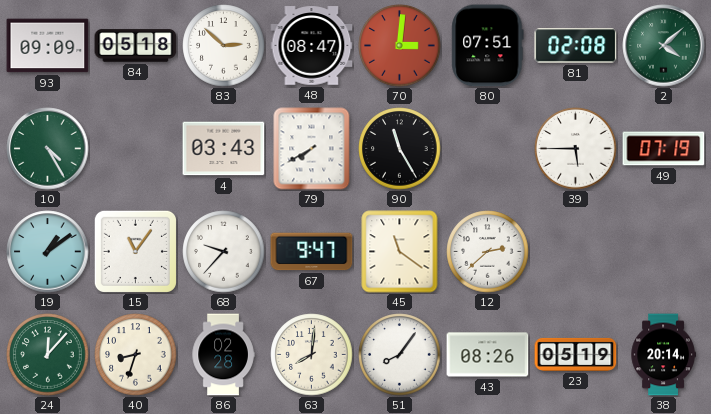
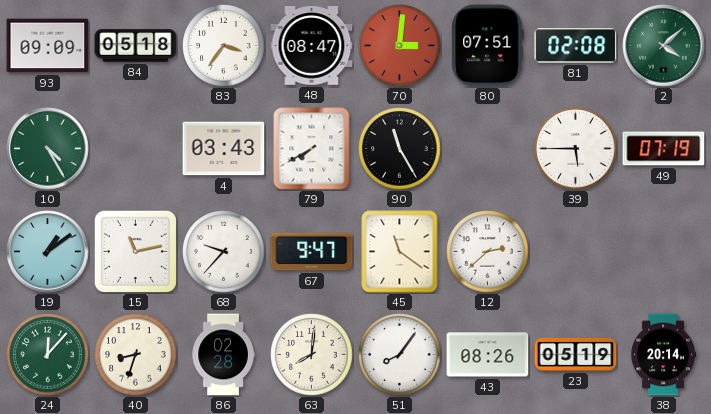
83: 2:52 -> 3:36 (224, 46)
15: 11:06 -> 11:13 (135, 251)
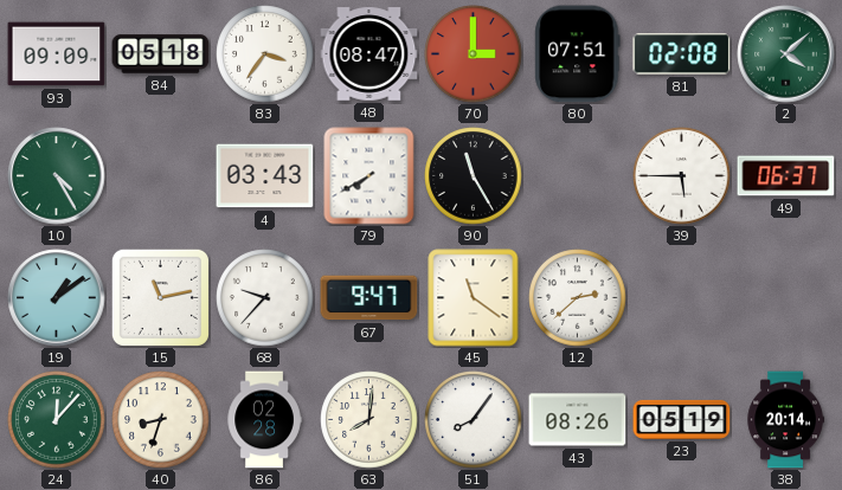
70: 3:01 -> 3:00 (474, 54)
49: 07:19 -> 06:37 (786, 176)
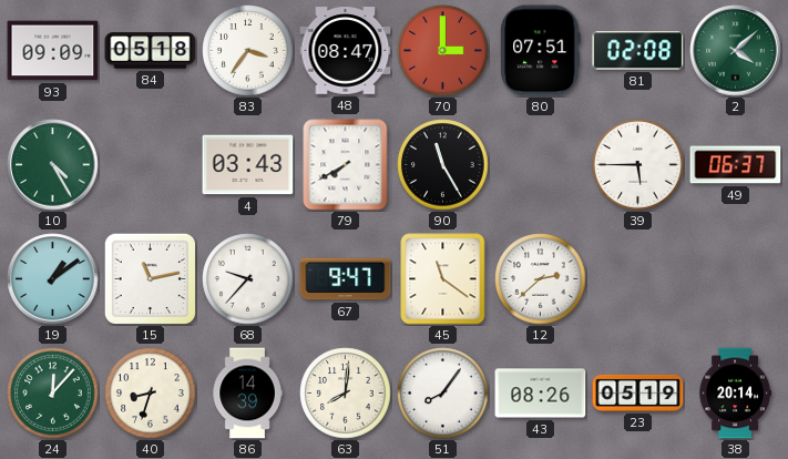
86: 02:28 -> 14:39 (247, 394)
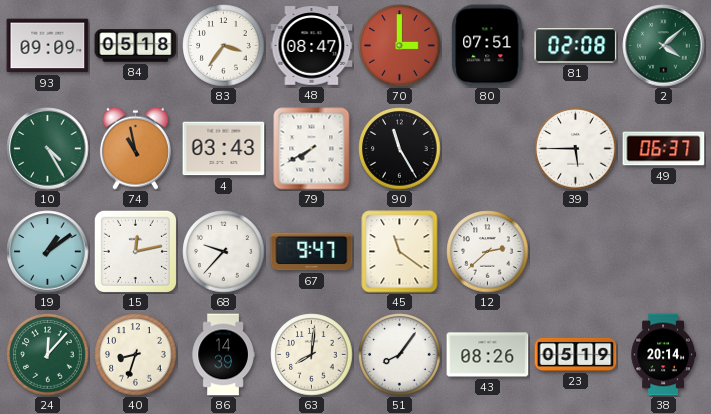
74: none -> 10:58 (135, 148)
15: 11:13 -> 12:13 (135, 251)
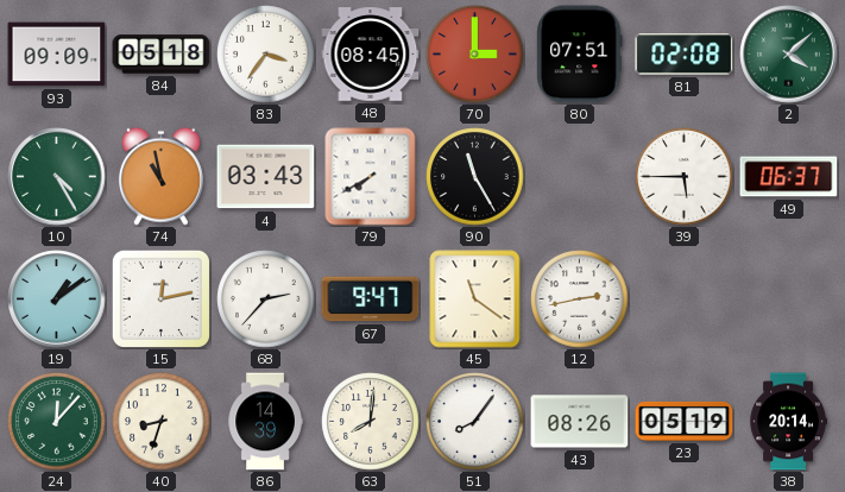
48: 08:47 -> 08:45 (371, 55)
68: 9:37 -> 2:37 (266, 299)
12: 2:38 -> 2:43 (580, 299)
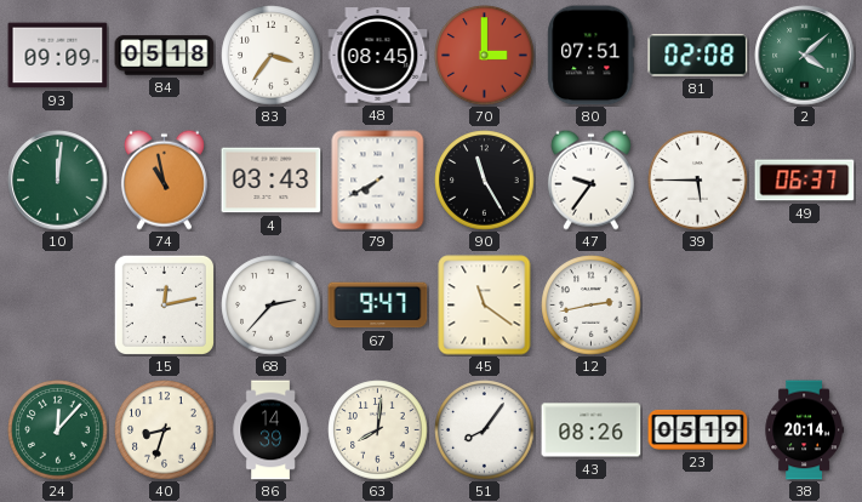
10: 4:25 -> 12:01 (58, 181)
47: none -> 9:36 (590, 179)
19: 1:09 -> none (57, 299)
